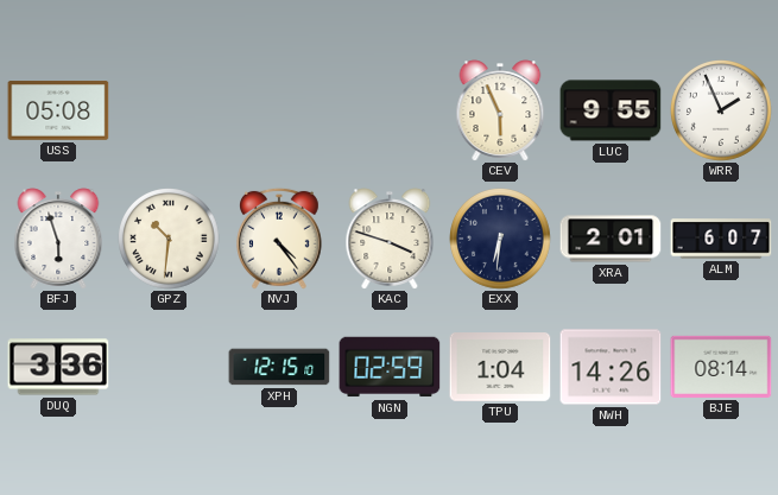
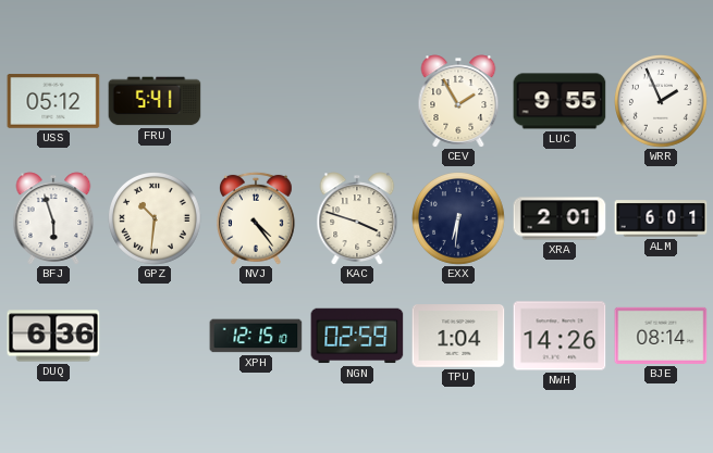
USS: 05:08 -> 05:12 (53, 101)
FRU: none -> 5:41 (155, 101)
CEV: 5:56 -> 1:55 (458, 101)
ALM: 6:07 -> 6:01 (661, 218)
DUQ: 3:36 -> 6:36 (53, 336)
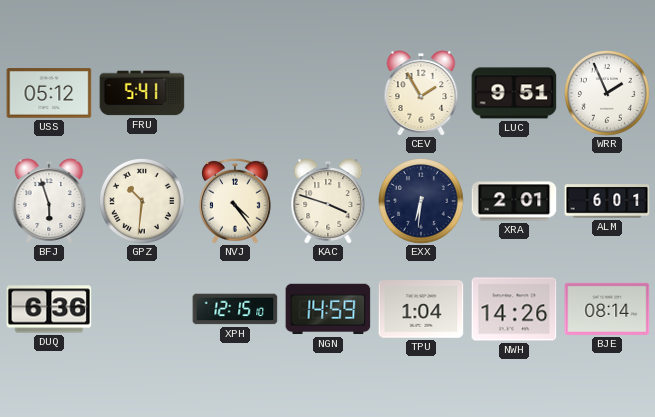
LUC: 9:55 -> 9:51 (514, 93)
NGN: 02:59 -> 14:59 (328, 309)
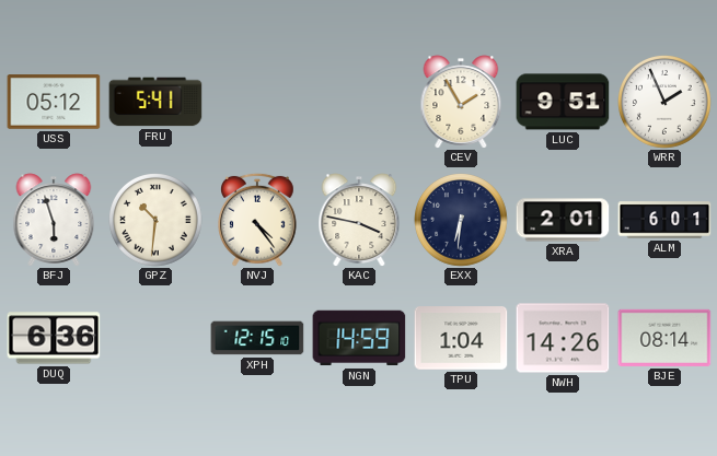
KAC: 3:48 -> 3:47 (359, 220)
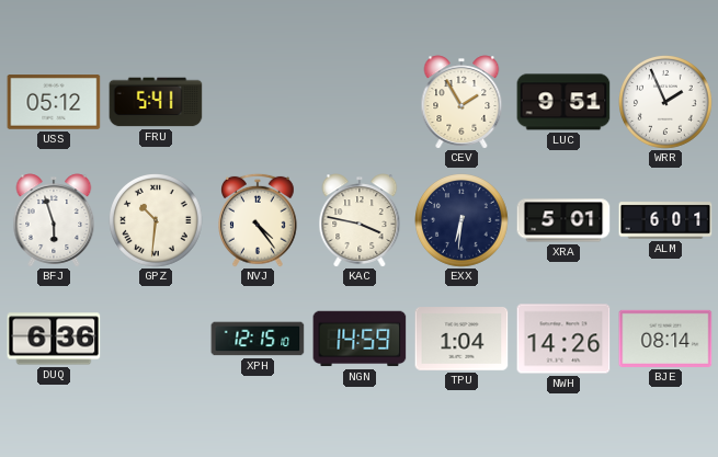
XRA: 2:01 -> 5:01 (563, 220)
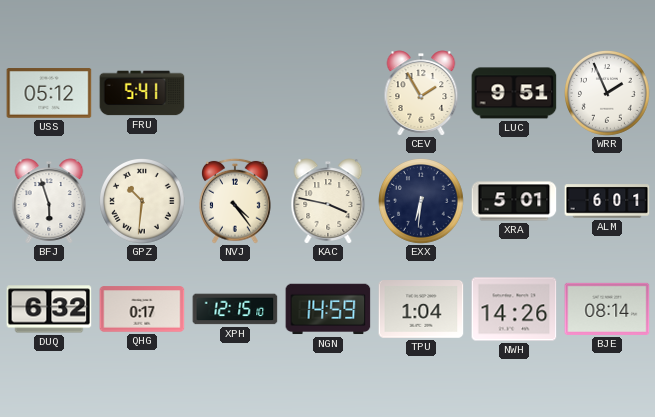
DUQ: 6:36 -> 6:32 (49, 309)
QHG: none -> 0:17 (142, 309)
